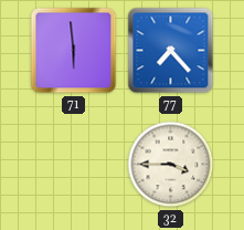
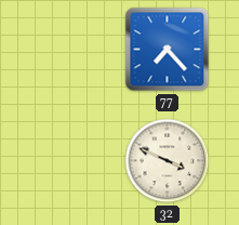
71: 5:59 -> none (74, 51)
32: 3:45 -> 3:49 (168, 161)
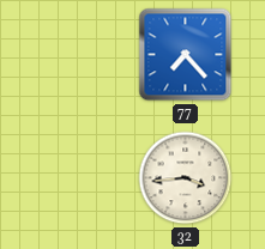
32: 3:49 -> 3:44 (186, 178)
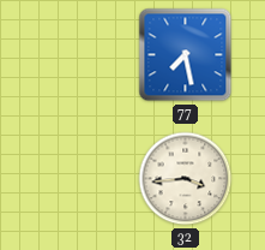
77: 7:23 -> 7:28 (186, 55)
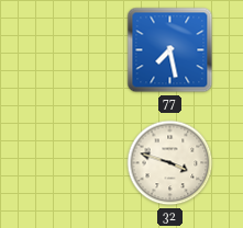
32: 3:44 -> 3:48 (170, 163)
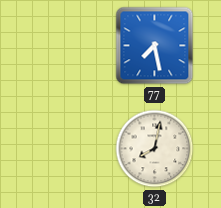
32: 3:48 -> 8:02 (155, 149)
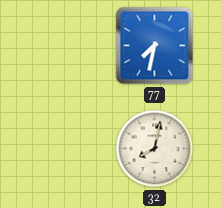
77: 7:28 -> 7:32 (155, 46)
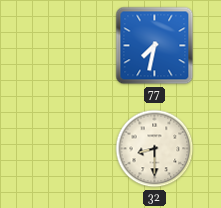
32: 8:02 -> 8:30 (155, 149)
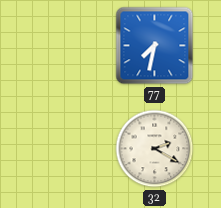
32: 8:30 -> 2:20 (155, 149)
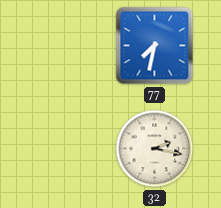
32: 2:20 -> 2:17 (155, 149)
